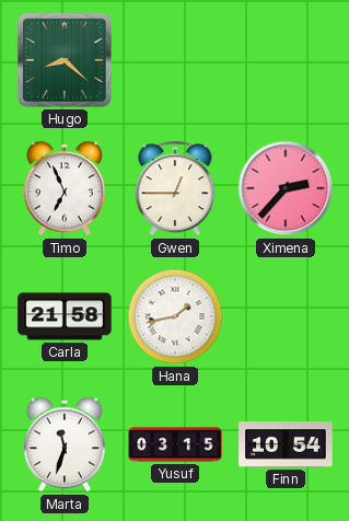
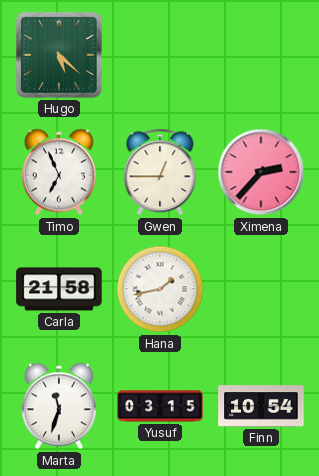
Hugo: 8:22 -> 5:22 (59, 55)
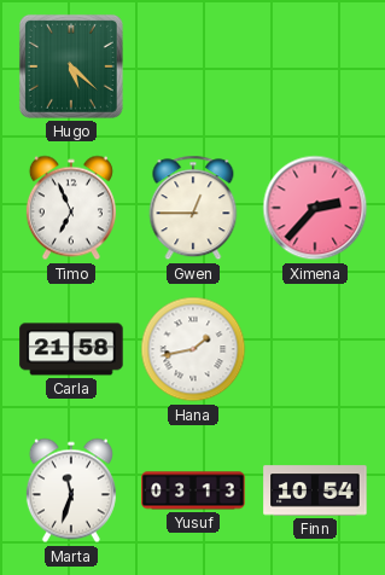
Yusuf: 03:15 -> 03:13 (193, 490)
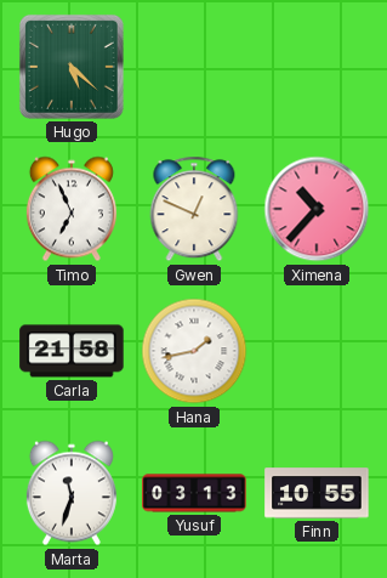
Gwen: 12:45 -> 12:49 (194, 209)
Ximena: 2:37 -> 10:37 (317, 209)
Finn: 10:54 -> 10:55 (317, 493)
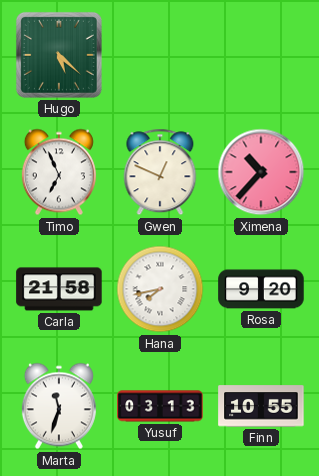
Hana: 1:43 -> 7:43 (160, 289)
Rosa: none -> 9:20 (261, 289)
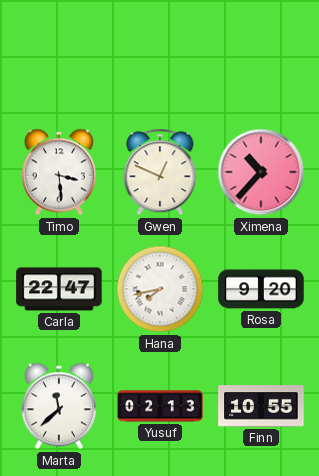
Hugo: 5:22 -> none (59, 55)
Timo: 6:56 -> 3:29 (59, 172)
Carla: 21:58 -> 22:47 (59, 289)
Marta: 11:33 -> 11:38 (59, 406)
Yusuf: 03:13 -> 02:13 (160, 406)
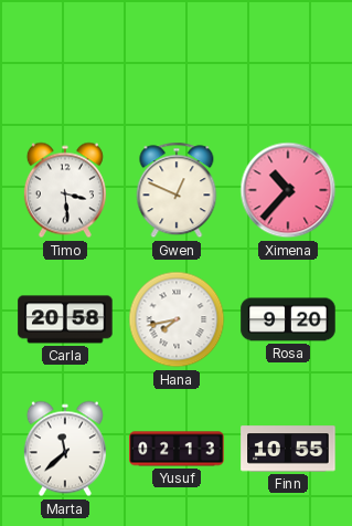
Carla: 22:47 -> 20:58 (65, 319)
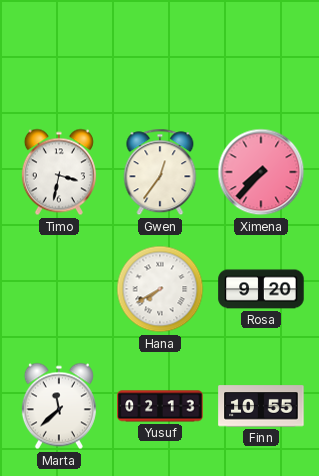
Timo: 3:29 -> 3:32 (59, 172)
Gwen: 12:49 -> 12:36 (160, 172)
Ximena: 10:37 -> 7:37 (261, 172)
Carla: 20:58 -> none (65, 319)
Hana: 7:43 -> 7:40 (160, 289)
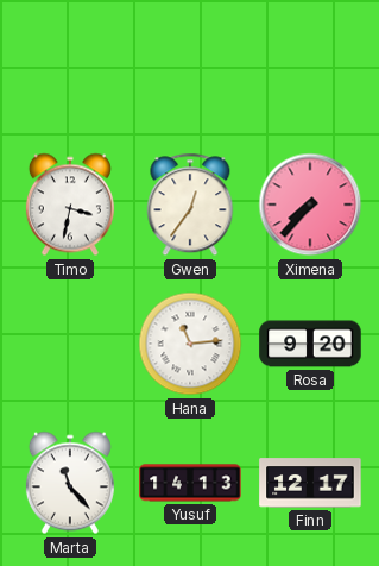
Hana: 7:40 -> 11:14 (190, 344)
Marta: 11:38 -> 11:23 (70, 483)
Yusuf: 02:13 -> 14:13 (190, 483)
Finn: 10:55 -> 12:17 (310, 483)
